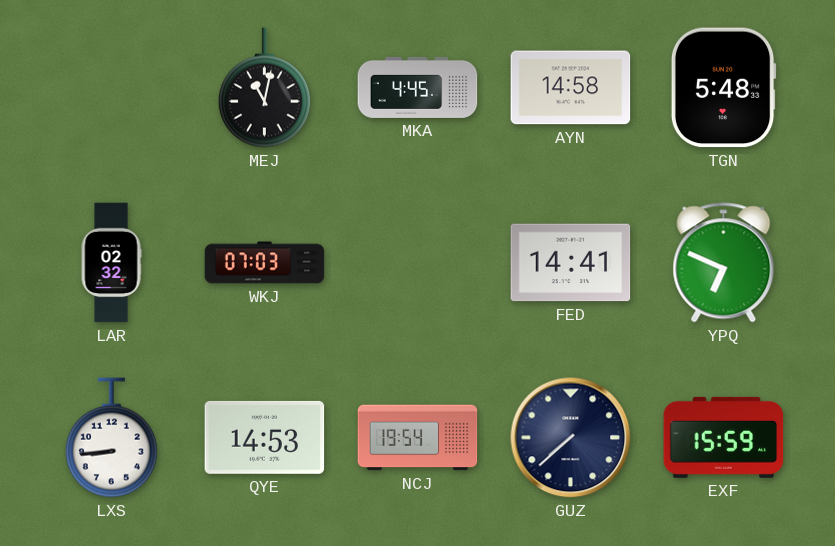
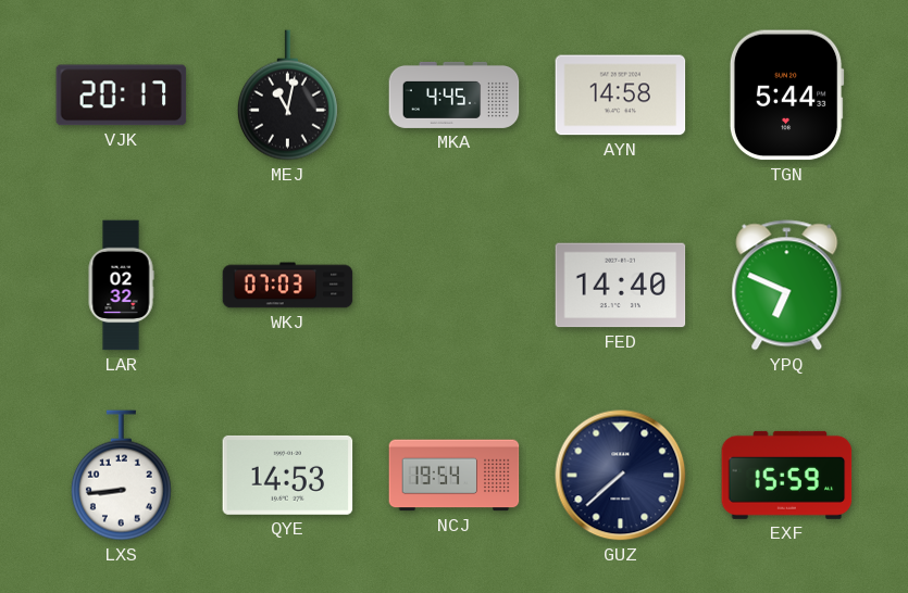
VJK: none -> 20:17 (122, 96)
TGN: 5:48 -> 5:44 (786, 96)
FED: 14:41 -> 14:40 (621, 286)
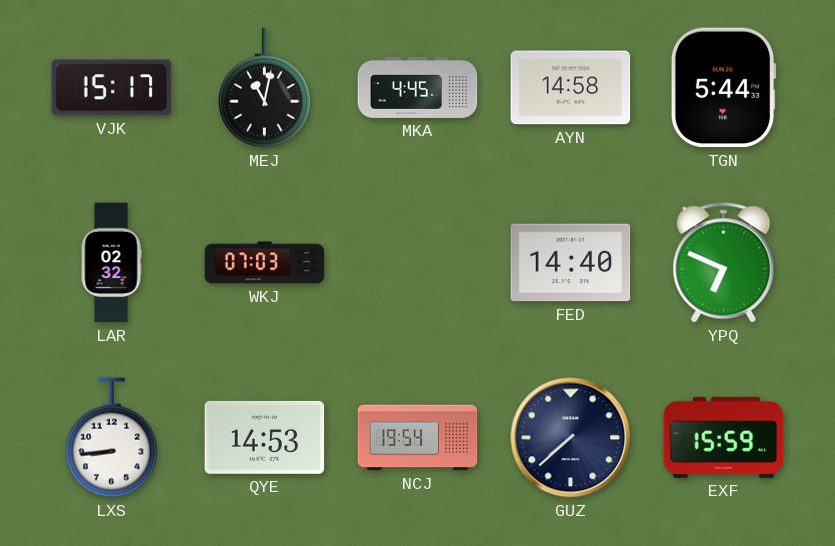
VJK: 20:17 -> 15:17 (112, 88)
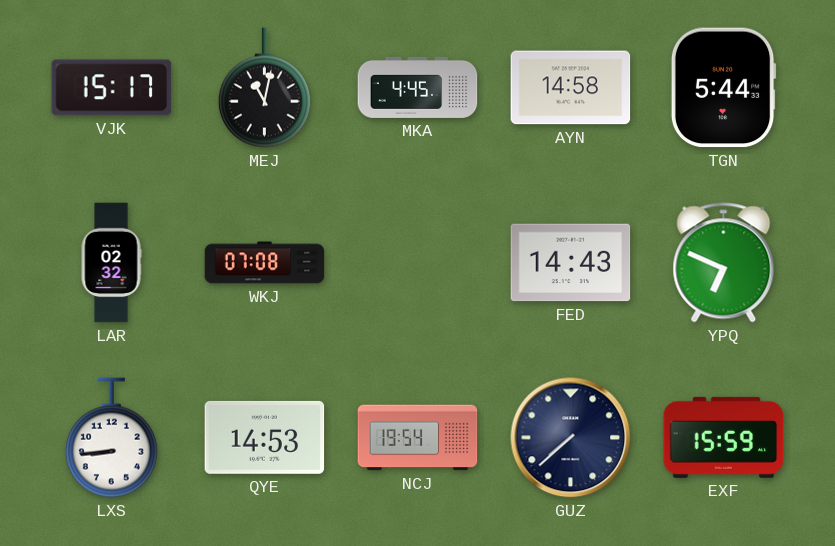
WKJ: 07:03 -> 07:08 (265, 263)
FED: 14:40 -> 14:43 (571, 263)
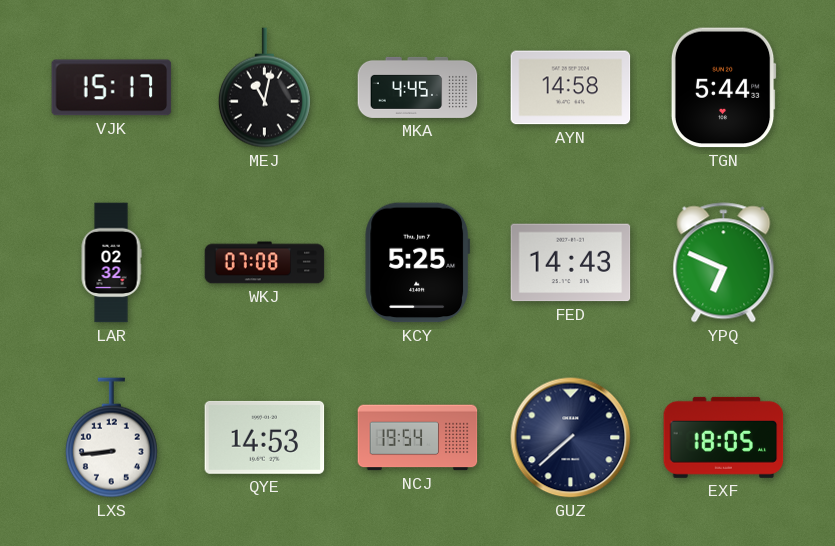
KCY: none -> 5:25 (418, 263)
EXF: 15:59 -> 18:05 (724, 437)
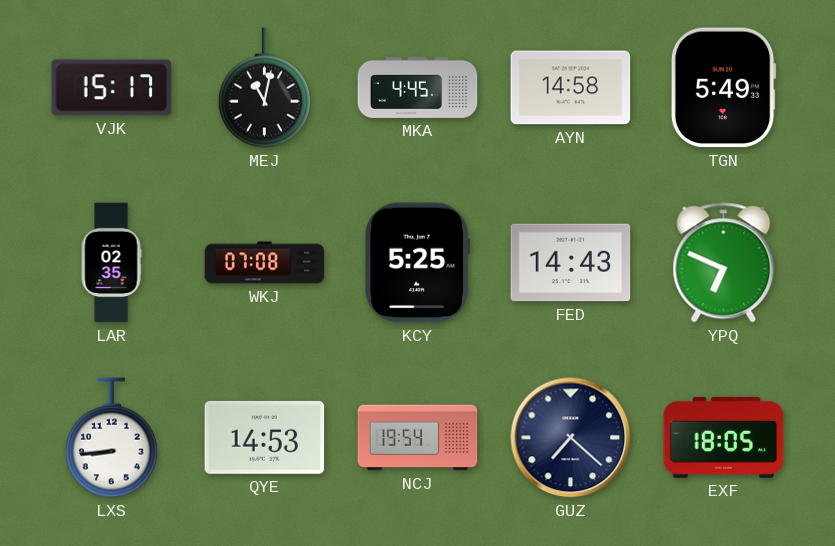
TGN: 5:44 -> 5:49 (723, 88)
LAR: 02:32 -> 02:35 (111, 263)
GUZ: 7:38 -> 7:22 (571, 438)
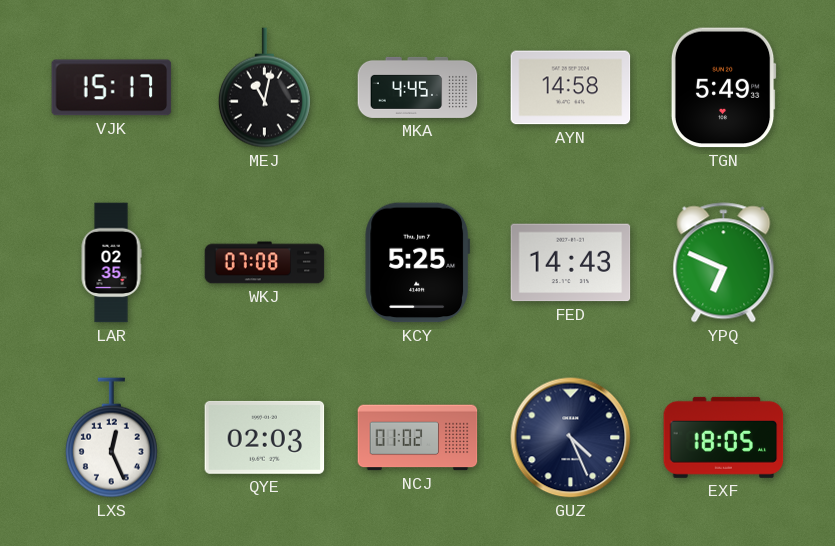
LXS: 8:44 -> 12:26 (111, 438)
QYE: 14:53 -> 02:03 (265, 437)
NCJ: 19:54 -> 01:02 (418, 438)
GUZ: 7:22 -> 4:26 (571, 438)
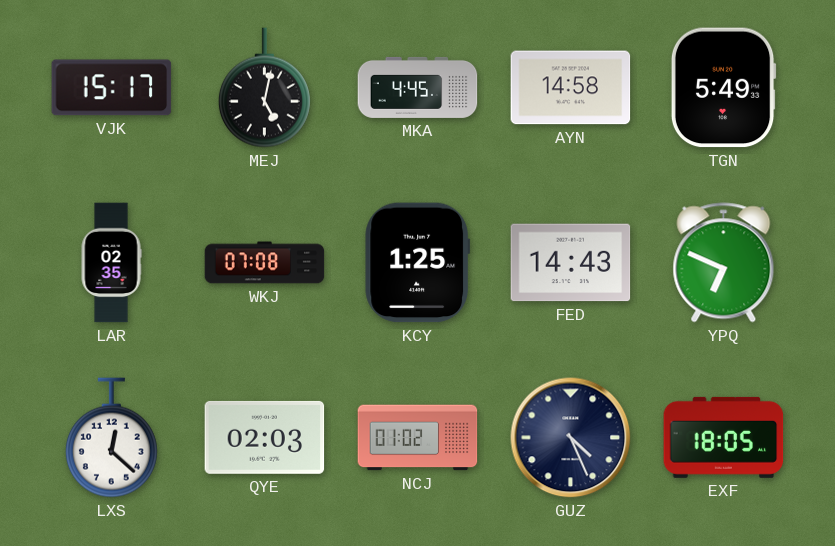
MEJ: 11:02 -> 5:02 (264, 88)
KCY: 5:25 -> 1:25 (418, 263)
LXS: 12:26 -> 12:22 (111, 438)
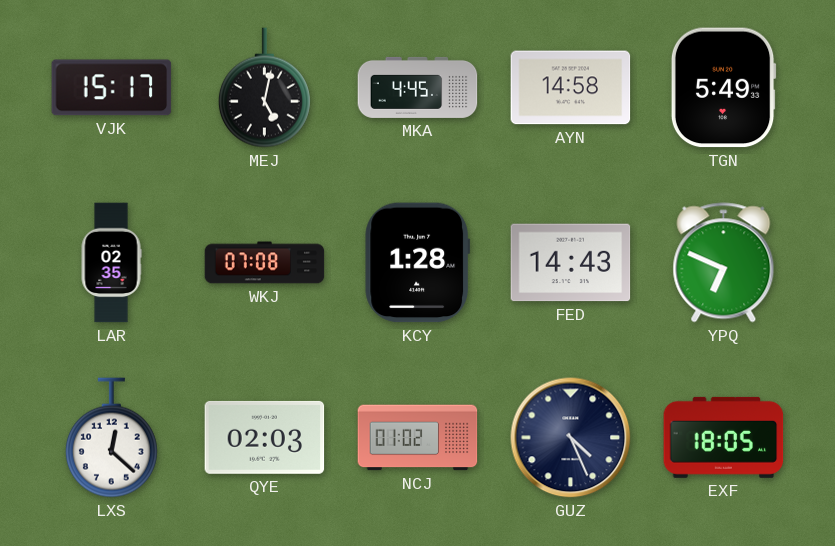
KCY: 1:25 -> 1:28 (418, 263)
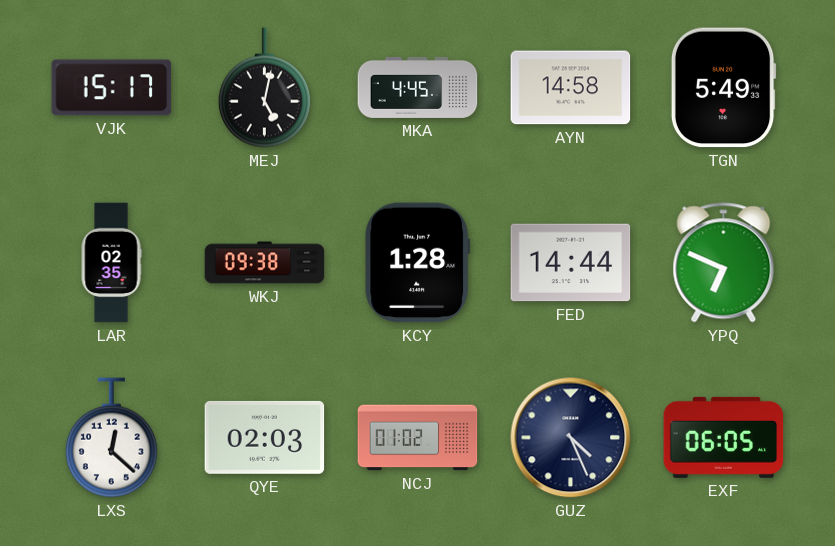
WKJ: 07:08 -> 09:38 (265, 263)
FED: 14:43 -> 14:44 (571, 263)
EXF: 18:05 -> 06:05 (724, 437)
